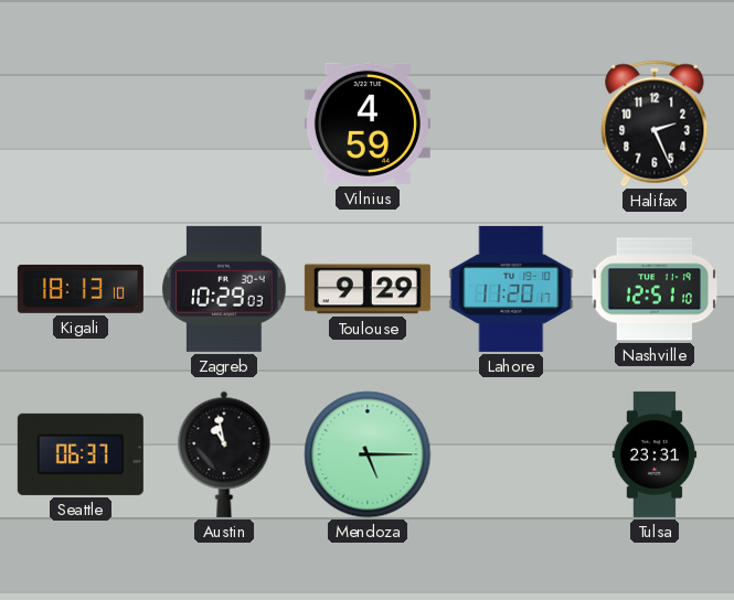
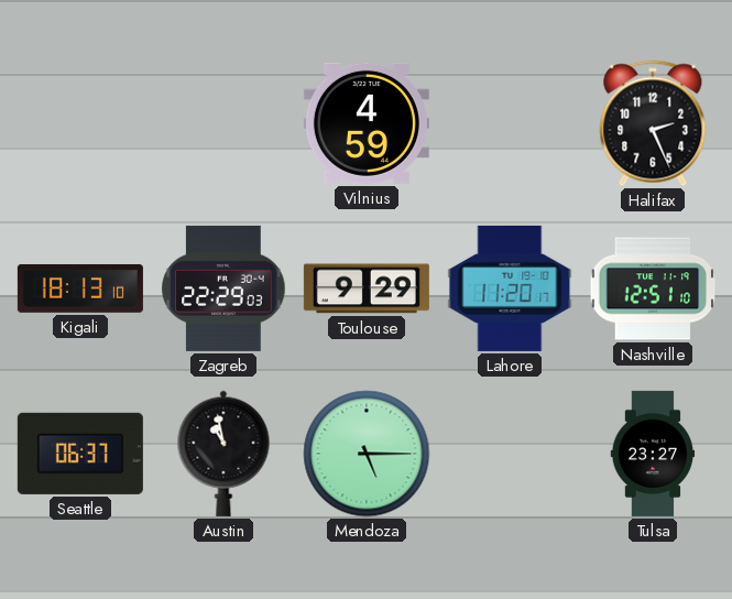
Zagreb: 10:29 -> 22:29 (223, 288)
Tulsa: 23:31 -> 23:27 (653, 454)
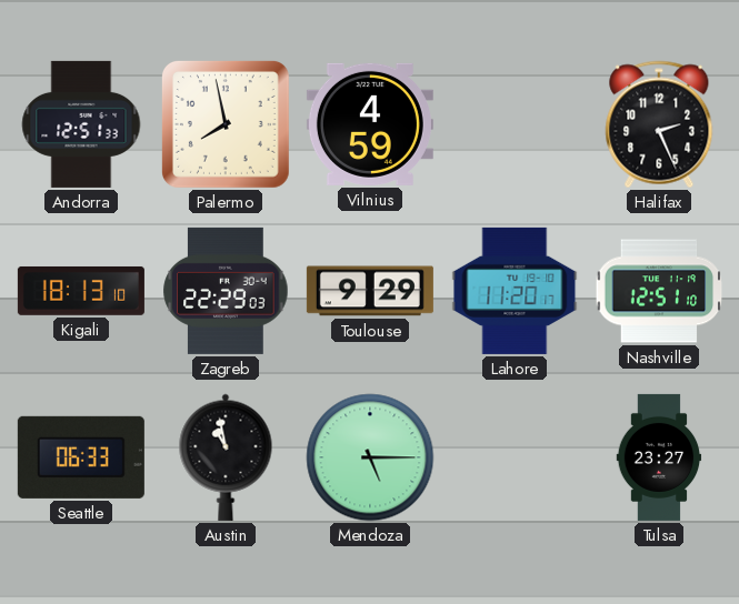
Andorra: none -> 12:51 (81, 124)
Palermo: none -> 7:58 (226, 124)
Seattle: 06:37 -> 06:33 (81, 457)
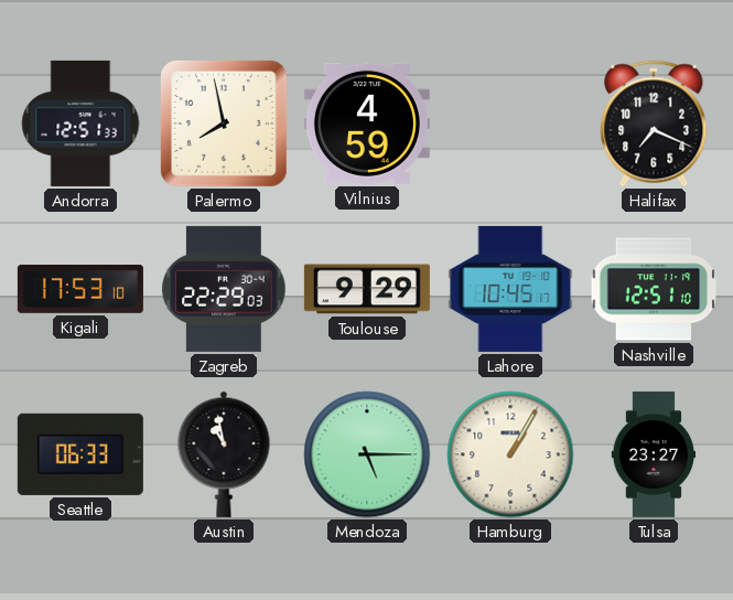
Halifax: 2:26 -> 7:19 (654, 124)
Kigali: 18:13 -> 17:53 (80, 289)
Lahore: 11:20 -> 10:45 (510, 289)
Hamburg: none -> 1:05 (510, 454)
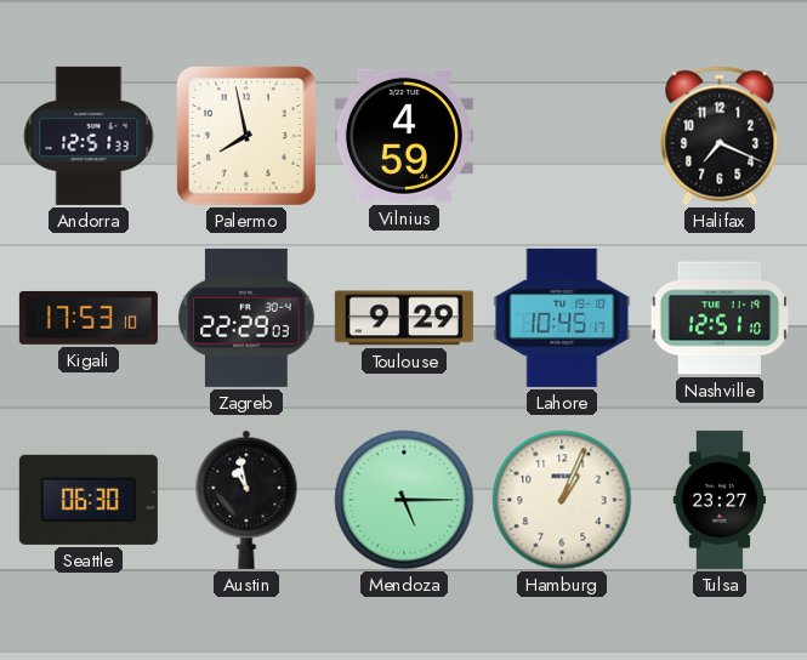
Seattle: 06:33 -> 06:30 (89, 500)
Hamburg: 1:05 -> 1:04 (562, 500)
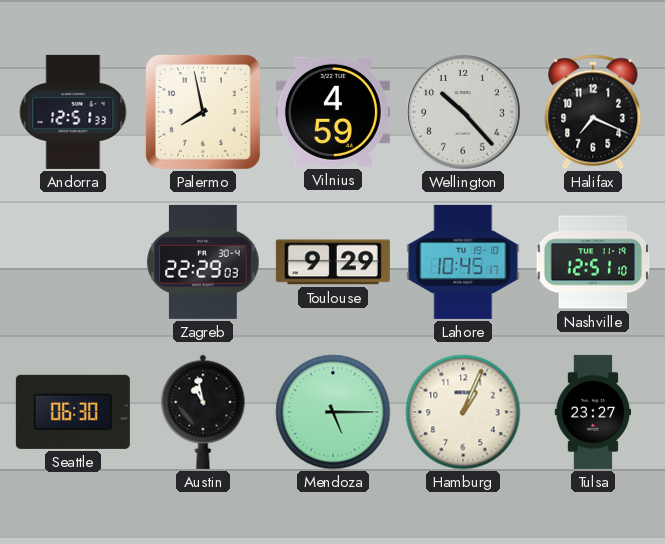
Wellington: none -> 10:23 (463, 112)
Kigali: 17:53 -> none (89, 318)
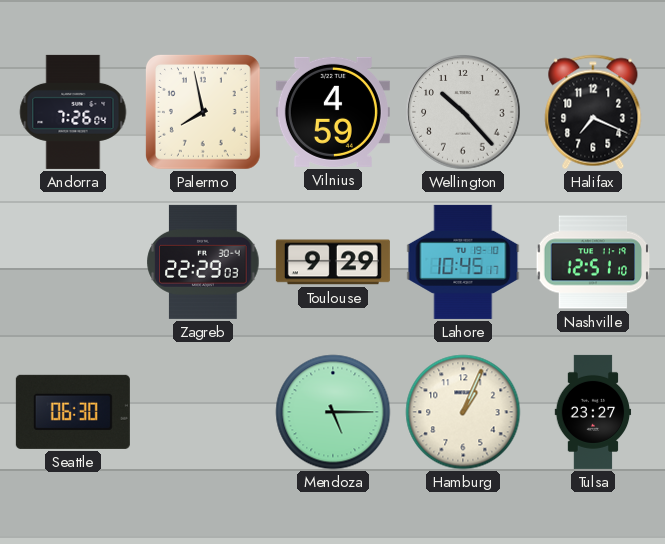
Andorra: 12:51 -> 7:26 (73, 112)
Austin: 10:58 -> none (203, 412)
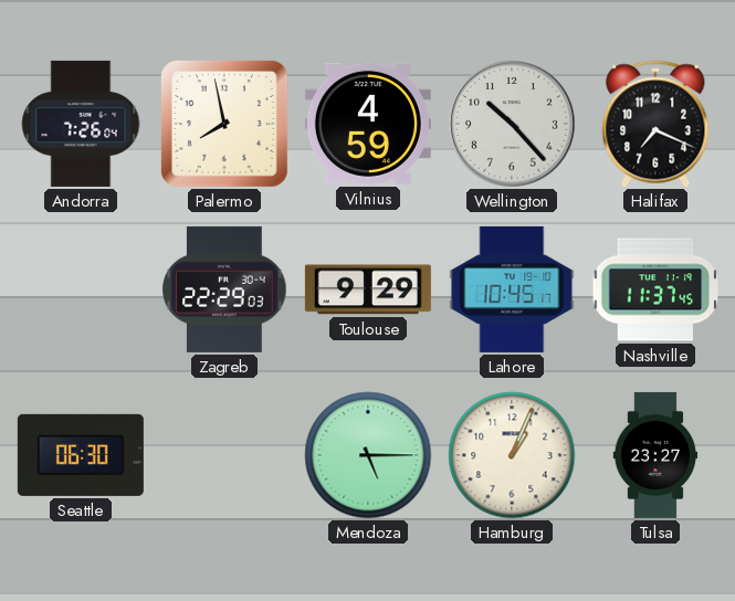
Nashville: 12:51 -> 11:37 (655, 289)
